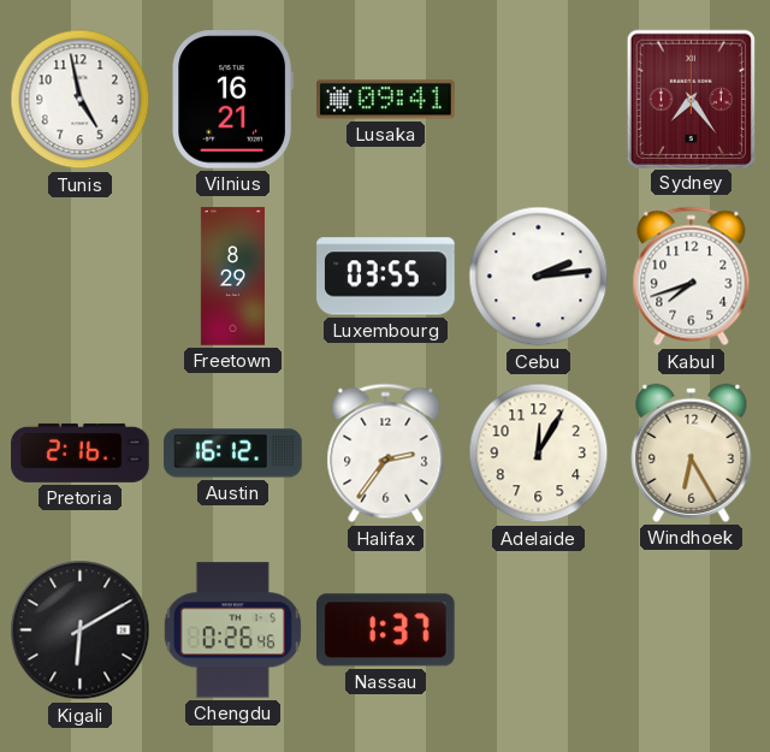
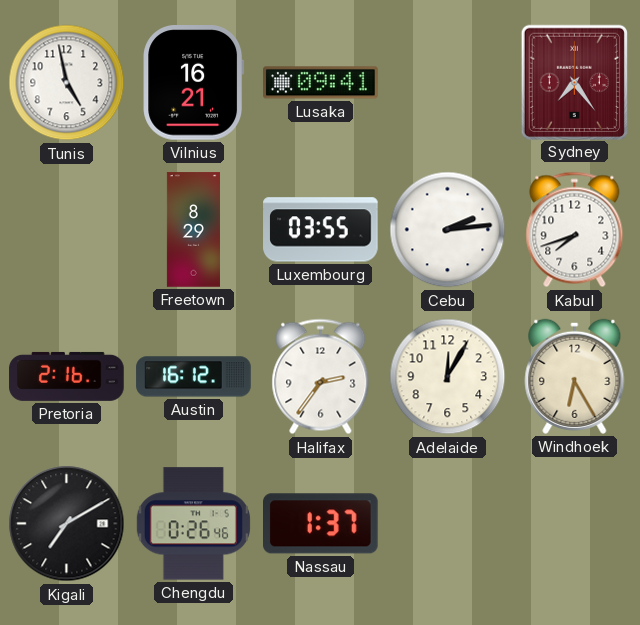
Kigali: 6:10 -> 7:10 (67, 524)
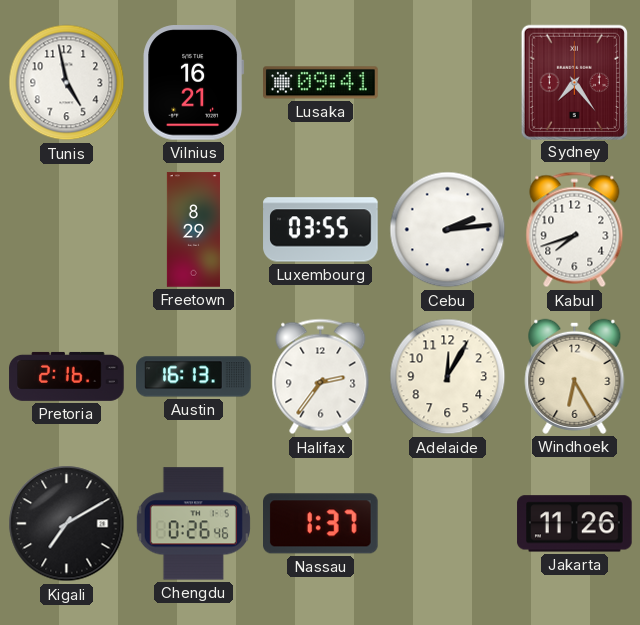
Austin: 16:12 -> 16:13 (194, 377)
Jakarta: none -> 11:26 (575, 524)
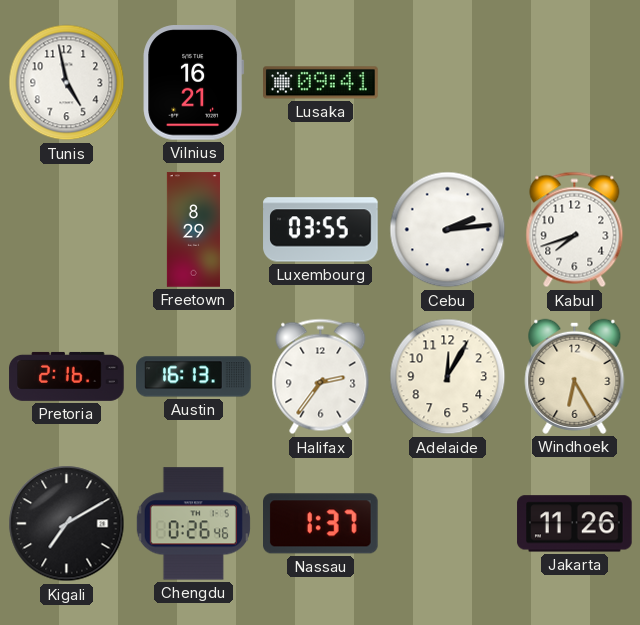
Sydney: 7:24 -> none (574, 82)
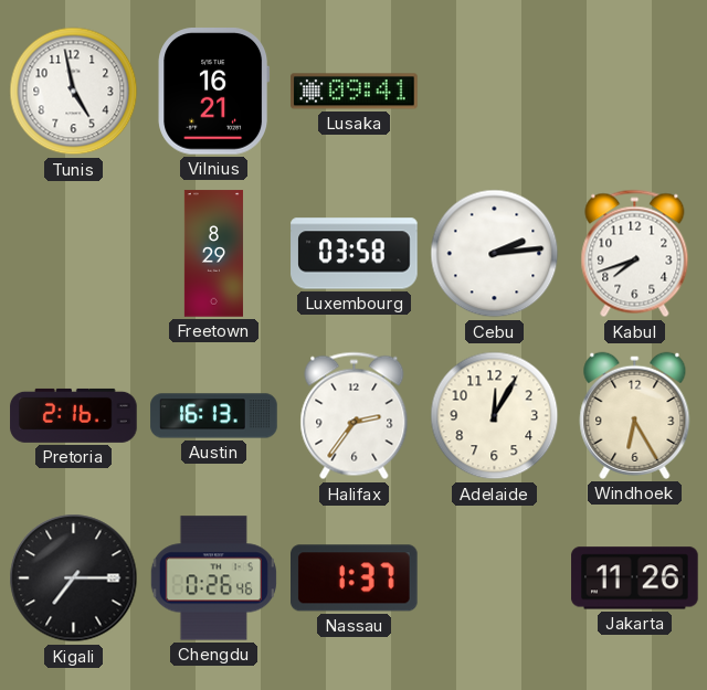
Luxembourg: 03:55 -> 03:58 (355, 254)
Kigali: 7:10 -> 7:15 (74, 578)
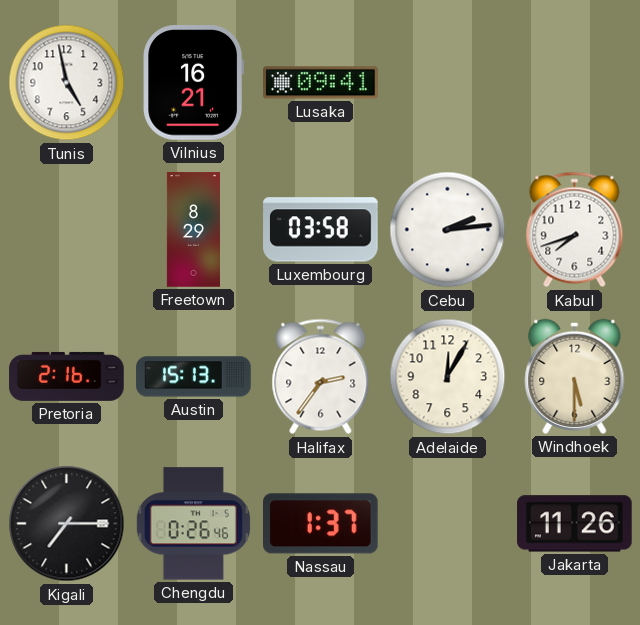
Austin: 16:13 -> 15:13 (194, 377)
Windhoek: 6:25 -> 5:30 (575, 376)
